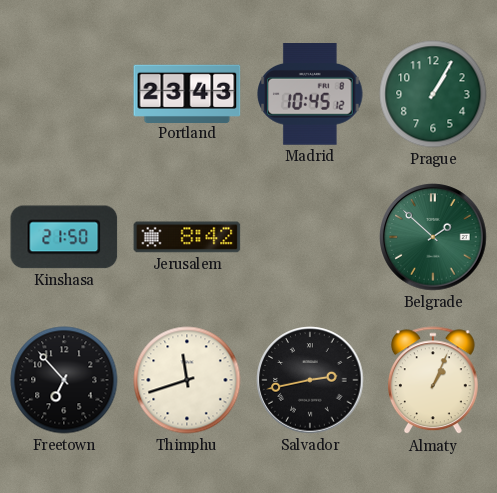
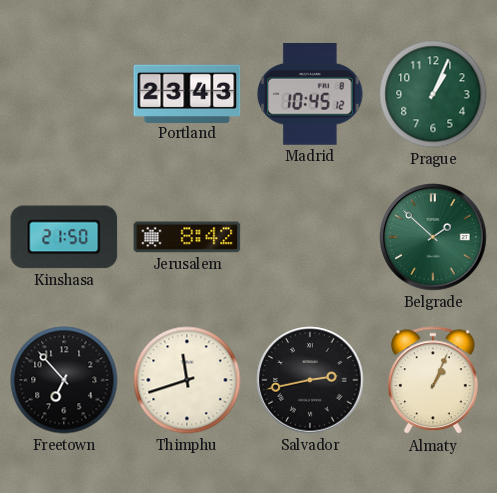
Prague: 1:05 -> 1:04 (433, 94)
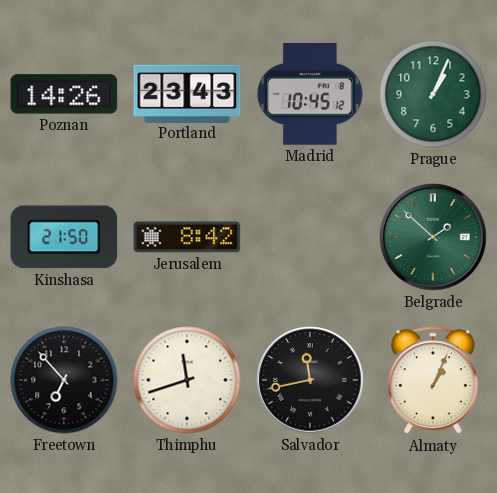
Poznan: none -> 14:26 (64, 94)
Salvador: 2:43 -> 11:43 (310, 380)
